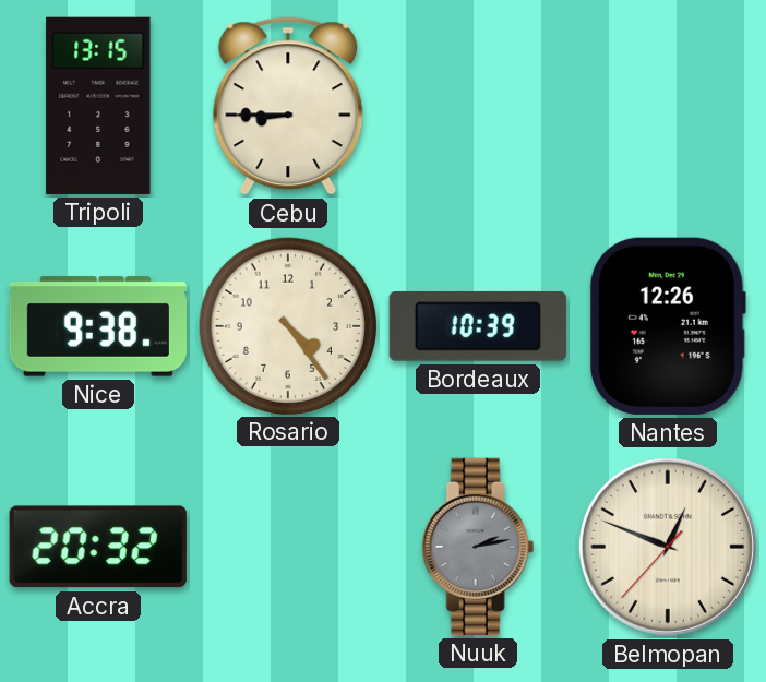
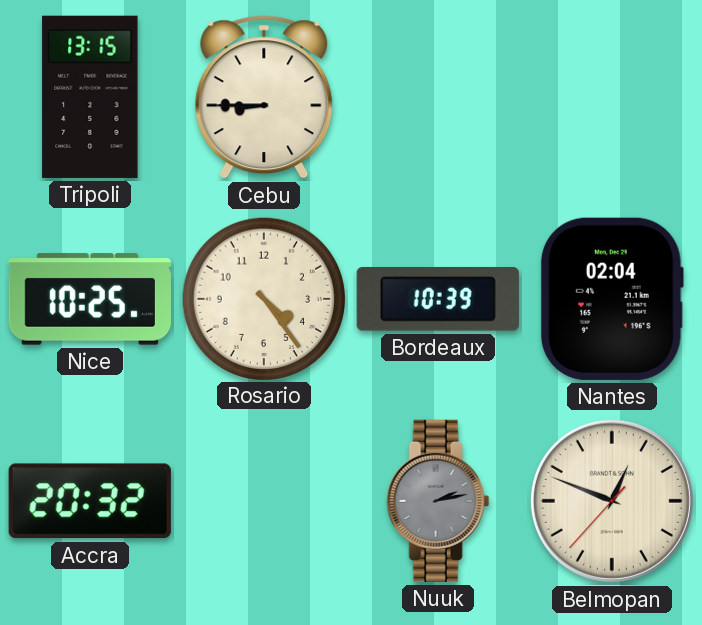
Nice: 9:38 -> 10:25 (90, 299)
Nantes: 12:26 -> 02:04 (612, 299)
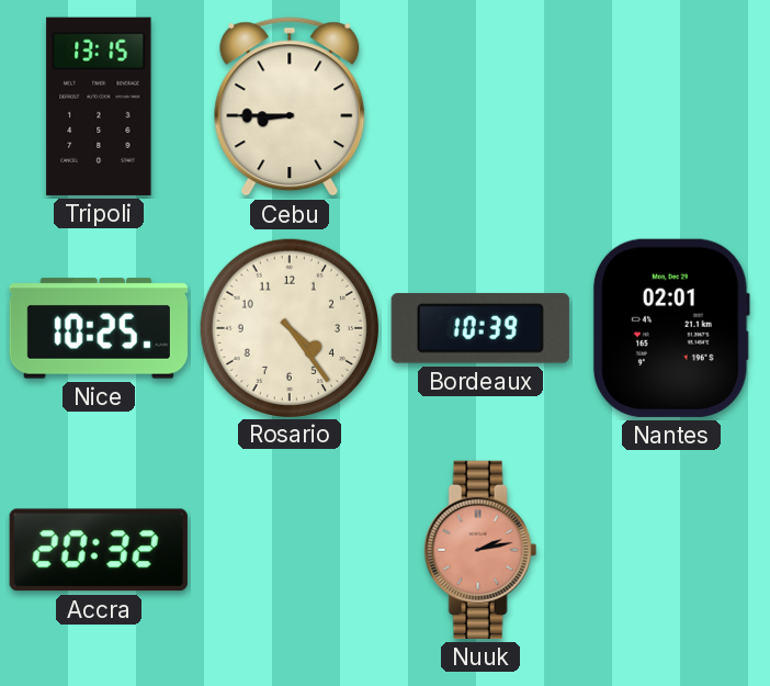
Nantes: 02:04 -> 02:01 (671, 328)
Nuuk dial: grey -> salmon (480, 550)
Belmopan: 12:48 -> none (612, 501)
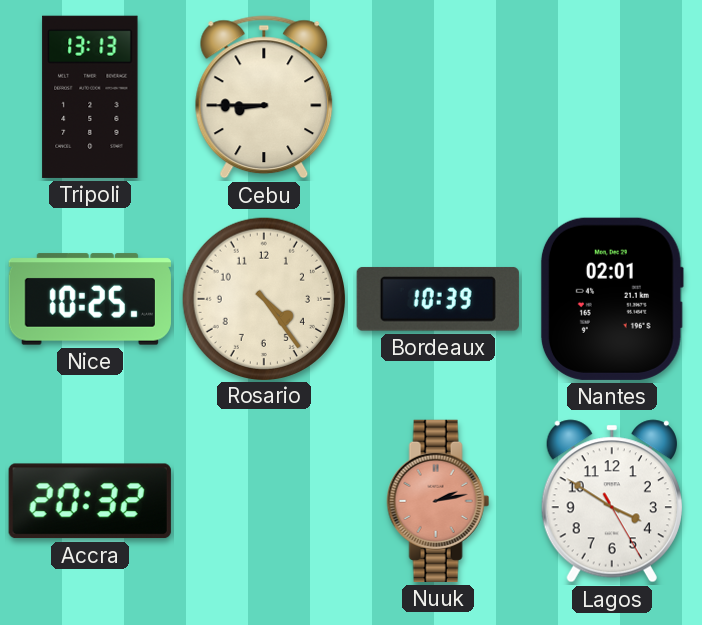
Tripoli: 13:15 -> 13:13 (90, 97)
Lagos: none -> 3:50 (612, 501)
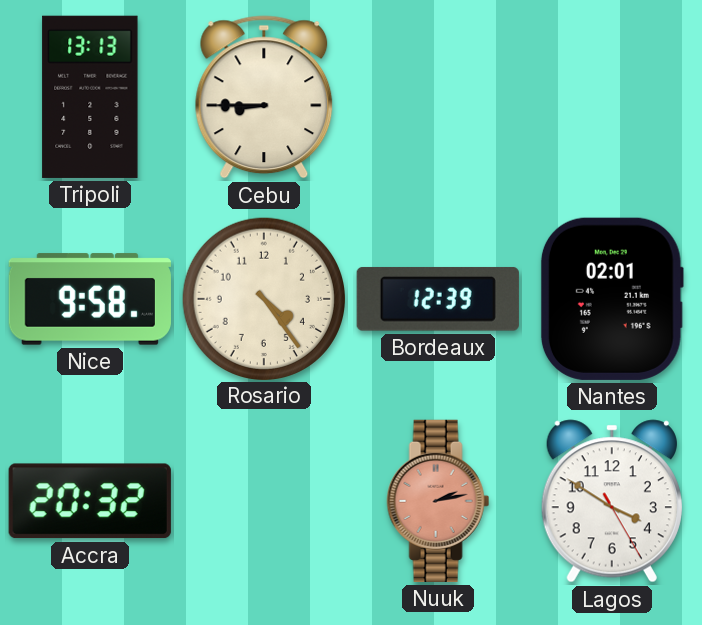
Nice: 10:25 -> 9:58 (90, 299)
Bordeaux: 10:39 -> 12:39 (438, 299)
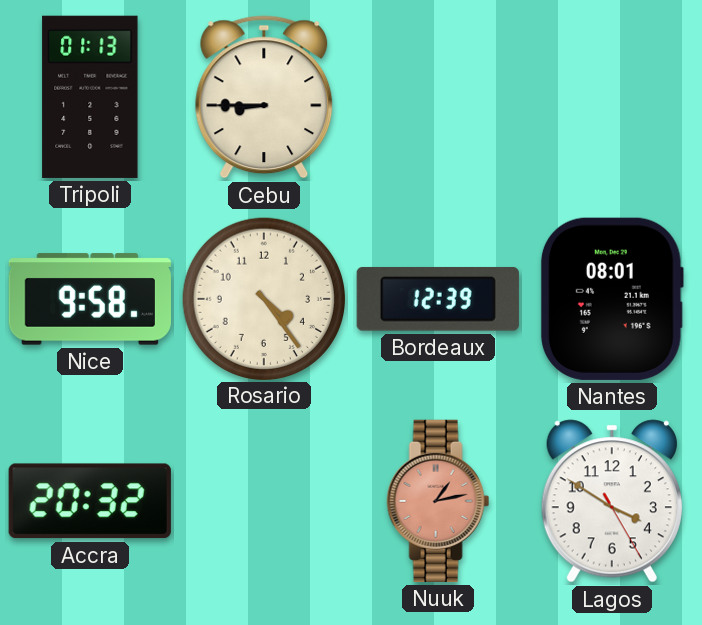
Tripoli: 13:13 -> 01:13 (90, 97)
Nantes: 02:01 -> 08:01 (612, 299)
Nuuk: 2:13 -> 1:13 (438, 501)
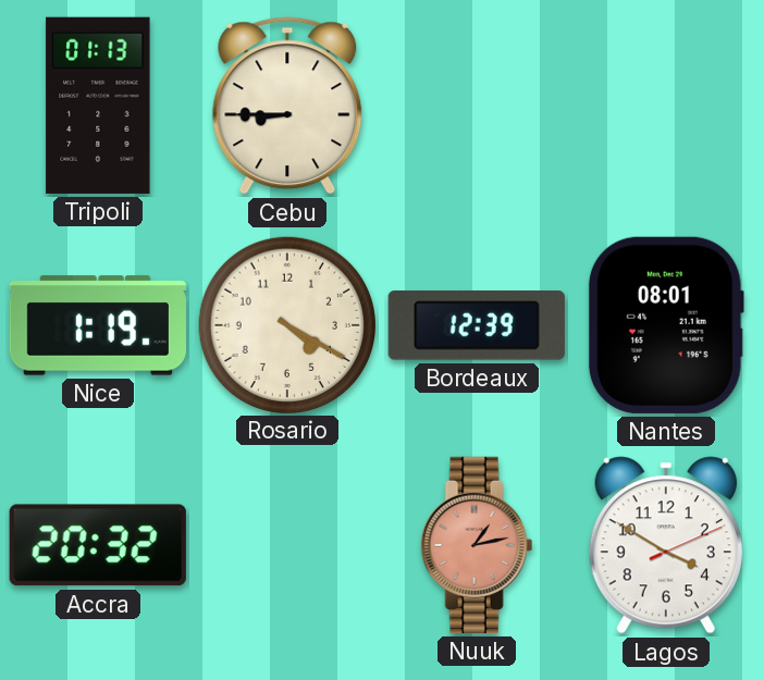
Nice: 9:58 -> 1:19 (98, 325)
Rosario: 4:24 -> 4:20 (286, 324)
Lagos: 3:50:25 -> 3:50:11 (666, 545)
